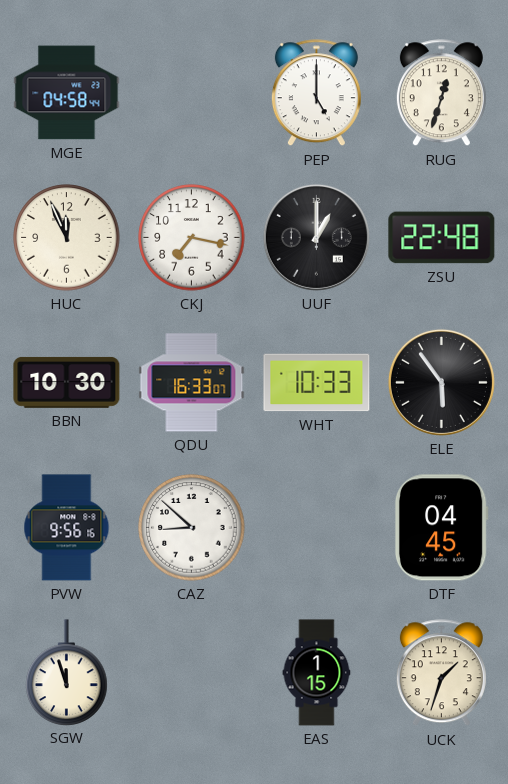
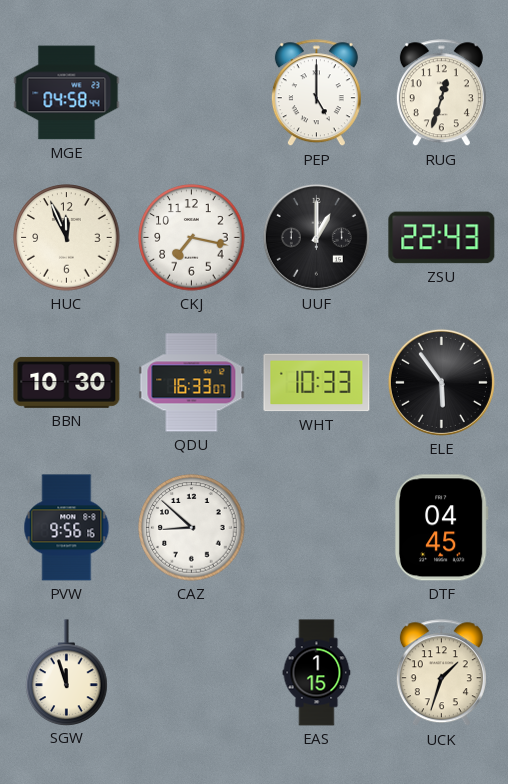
ZSU: 22:48 -> 22:43 (442, 238)
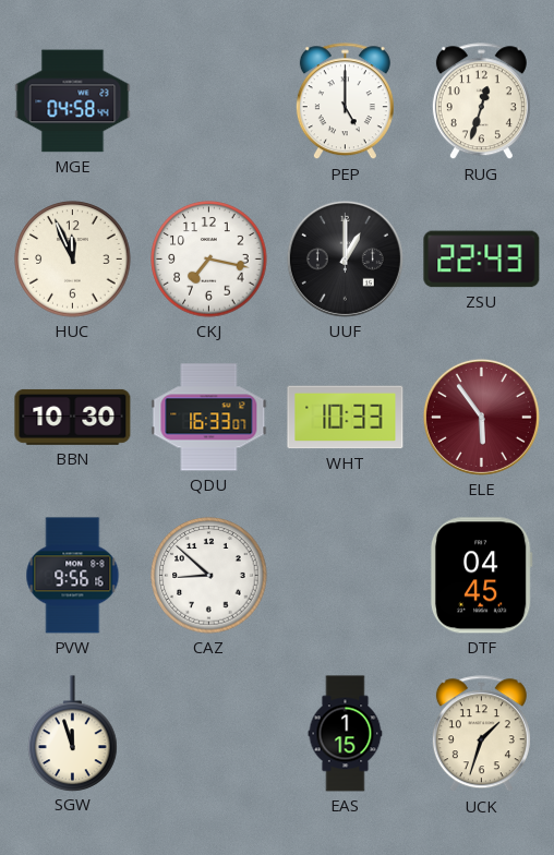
ELE dial: black -> burgundy (481, 417)
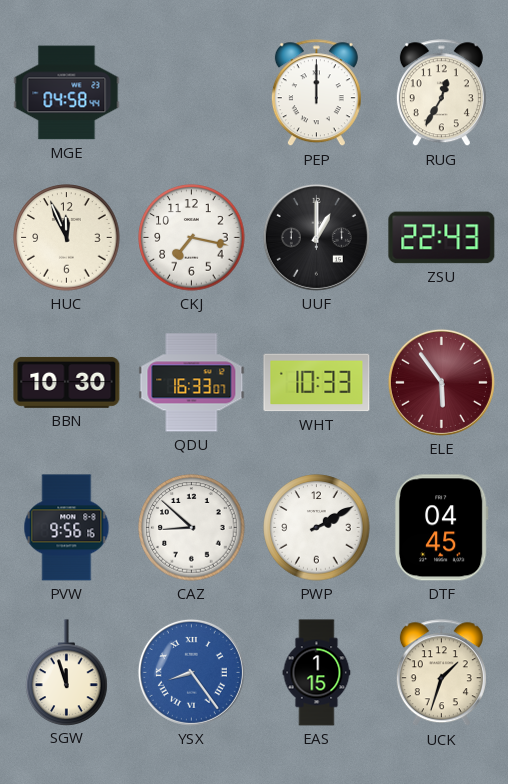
PEP: 5:00 -> 12:00 (316, 93)
RUG: 12:33 -> 12:35 (441, 93)
PWP: none -> 2:10 (317, 528)
YSX: none -> 8:24 (191, 672)
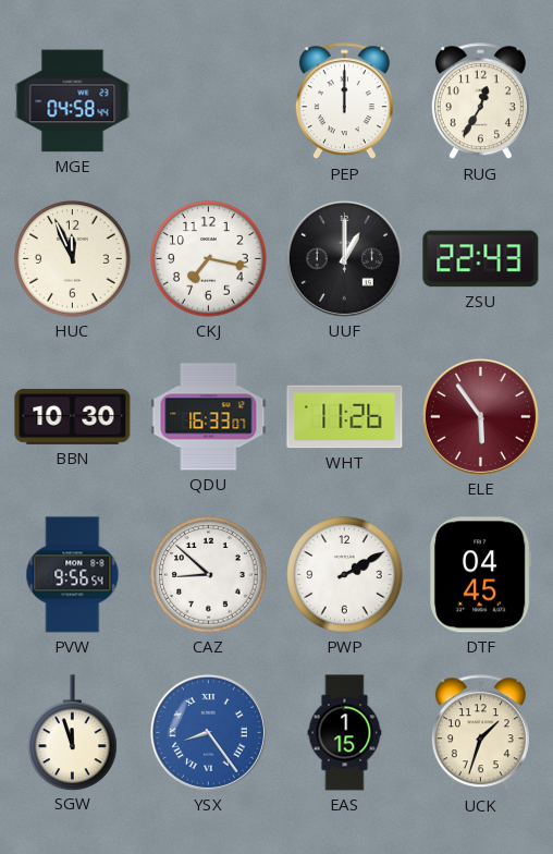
WHT: 10:33 -> 11:26 (345, 417)
PVW: 9:56:16 -> 9:56:54 (73, 575)
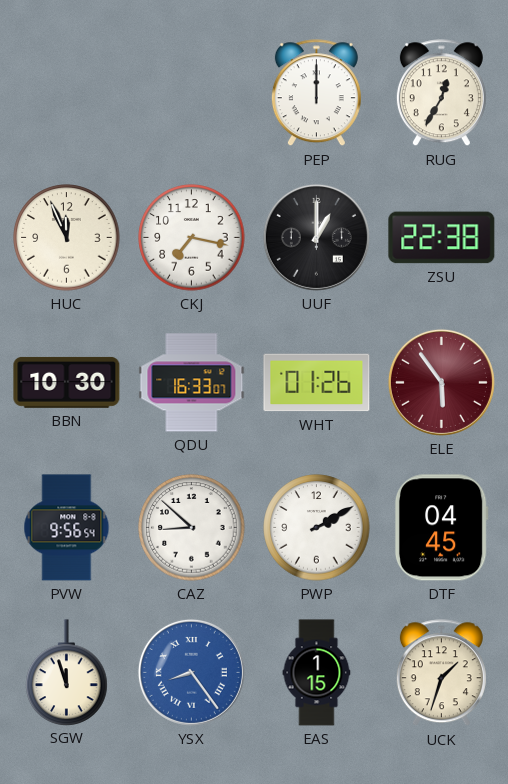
MGE: 04:58 -> none (73, 101)
ZSU: 22:43 -> 22:38 (442, 238)
WHT: 11:26 -> 01:26 (317, 383)
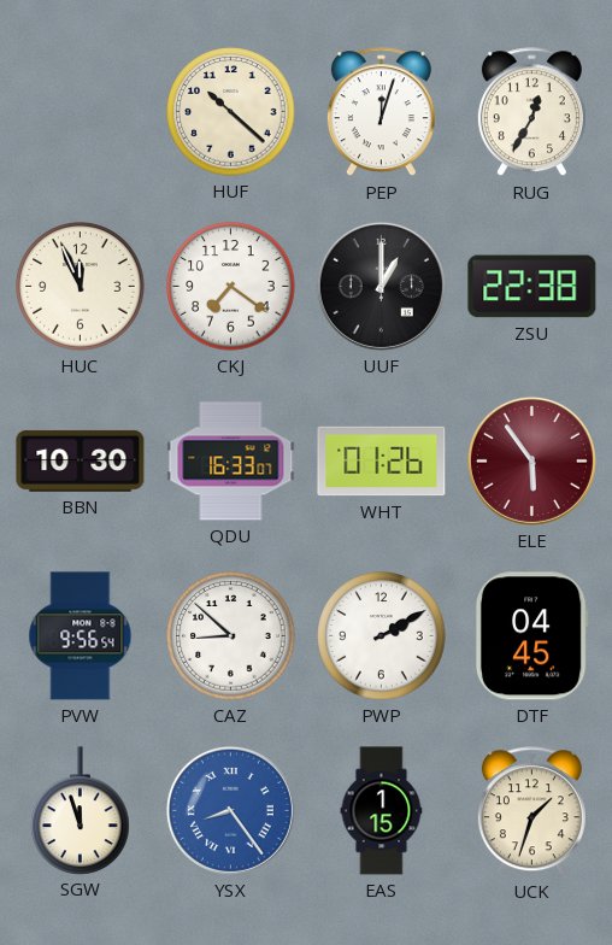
HUF: none -> 10:22 (231, 112)
PEP: 12:00 -> 12:03 (381, 112)
CKJ: 7:17 -> 7:21 (231, 287)
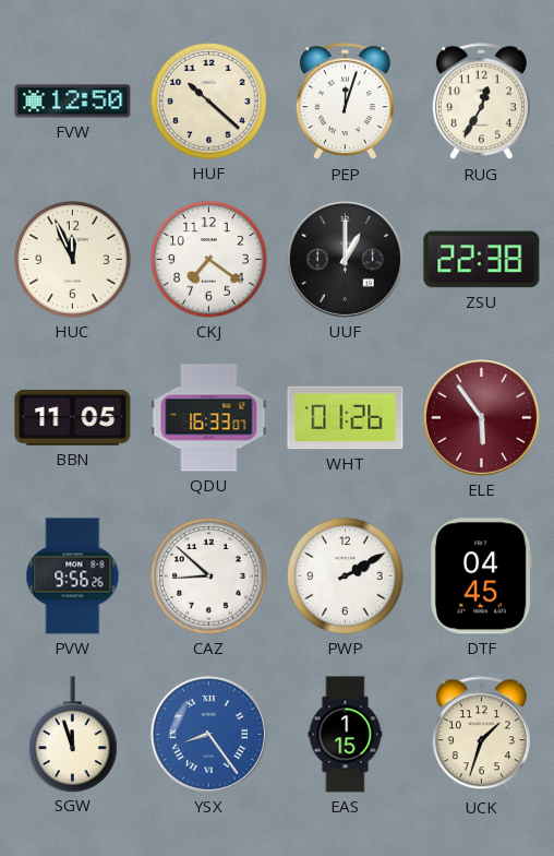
FVW: none -> 12:50 (73, 102)
BBN: 10:30 -> 11:05 (73, 417)
PVW: 9:56:54 -> 9:56:26 (73, 576)
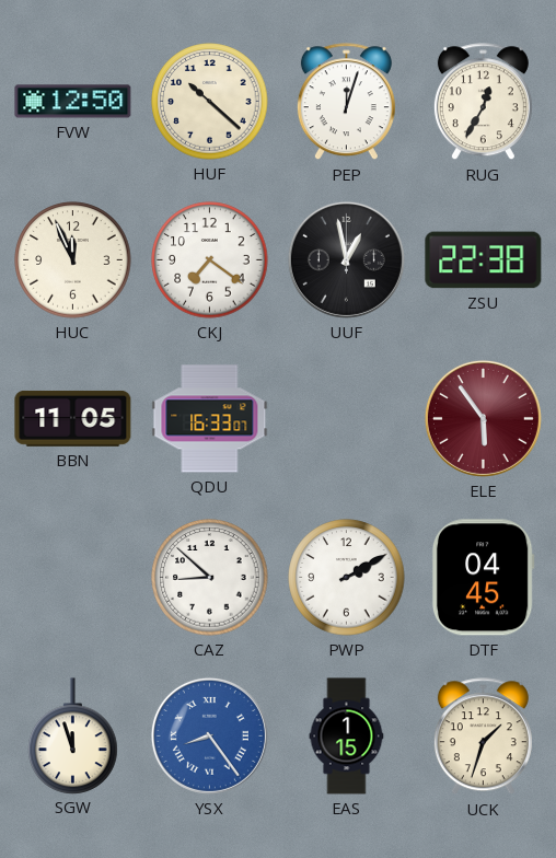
UUF: 1:00 -> 12:58 (346, 259)
WHT: 01:26 -> none (346, 418)
PVW: 9:56 -> none (73, 576)
